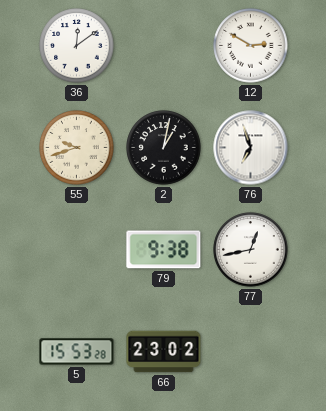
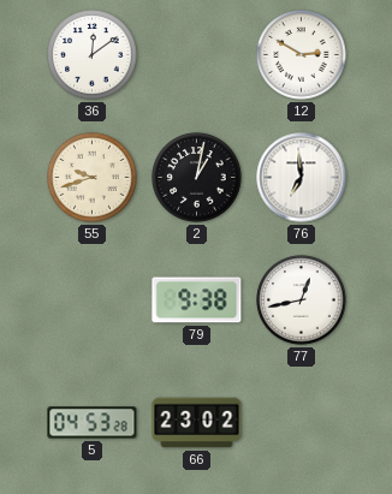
76: 6:57 -> 6:59 (302, 178)
5: 15:53 -> 04:53 (93, 423)
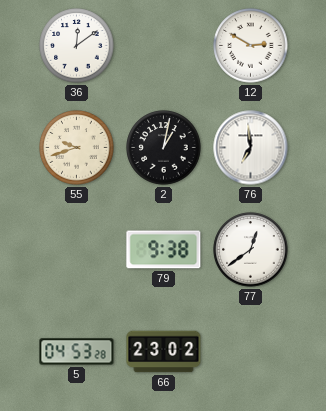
77: 12:43 -> 12:39 (251, 250)
